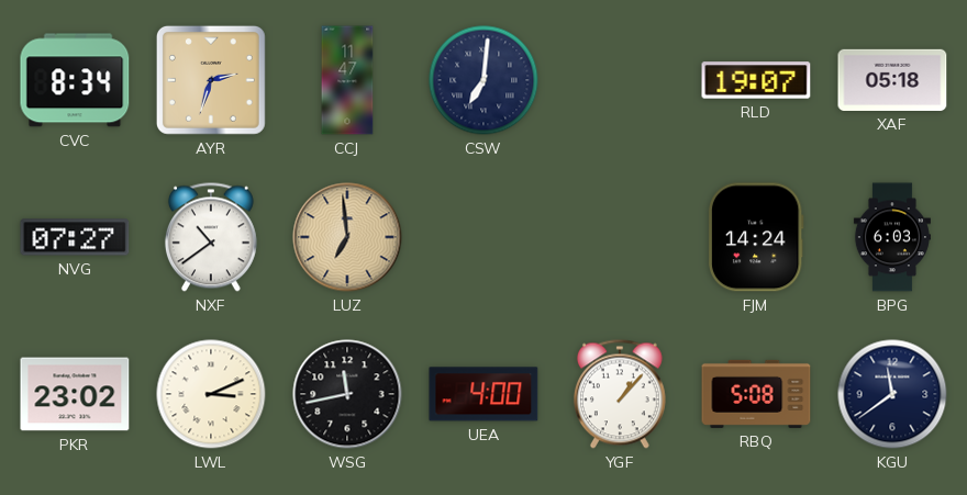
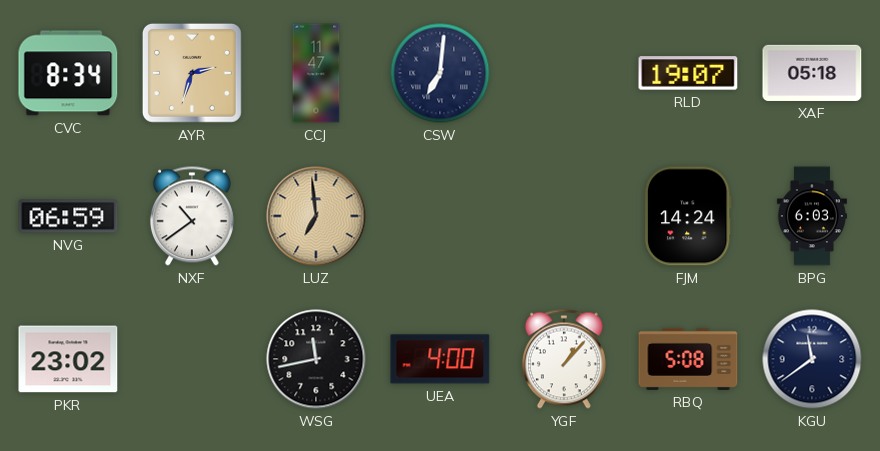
NVG: 07:27 -> 06:59 (68, 216)
LWL: 3:11 -> none (211, 394)
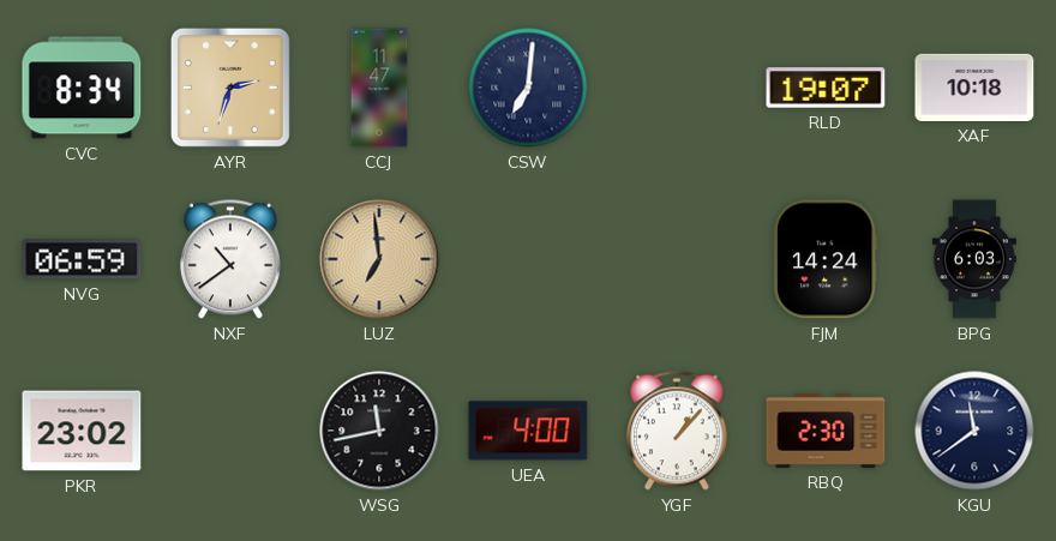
XAF: 05:18 -> 10:18 (974, 88)
RBQ: 5:08 -> 2:30 (826, 431)
